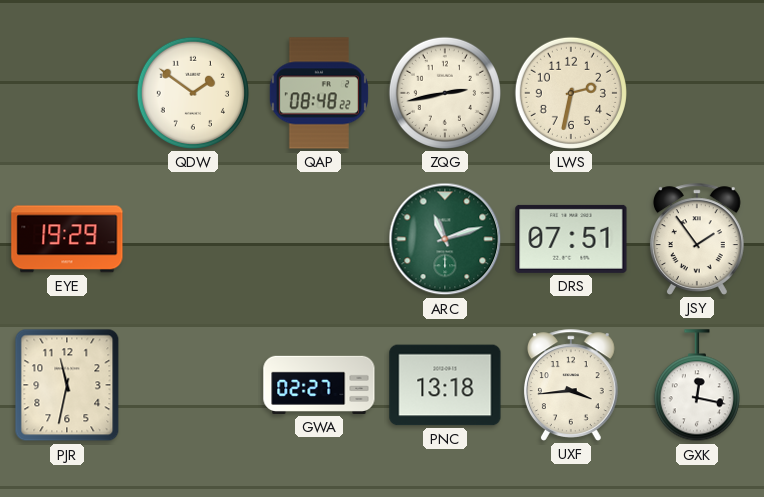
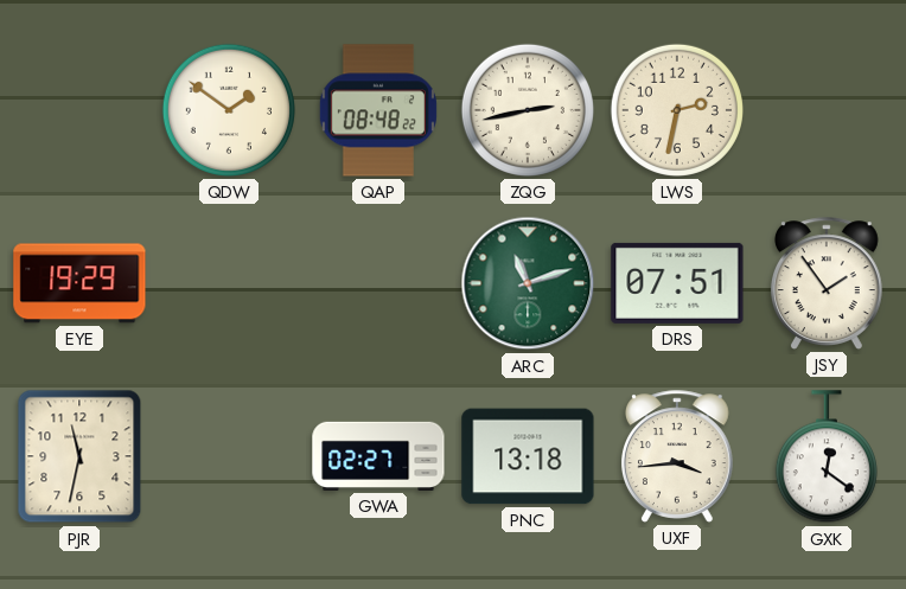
GXK: 12:17 -> 12:21 (827, 457)
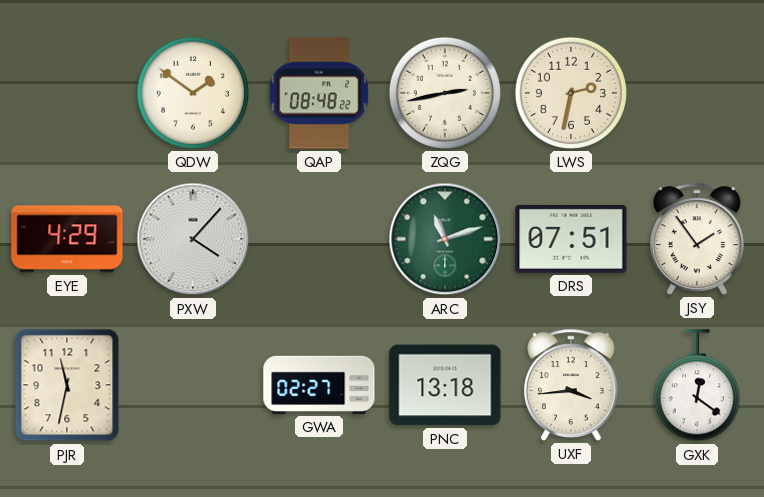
EYE: 19:29 -> 4:29 (67, 239)
PXW: none -> 4:07 (193, 239)
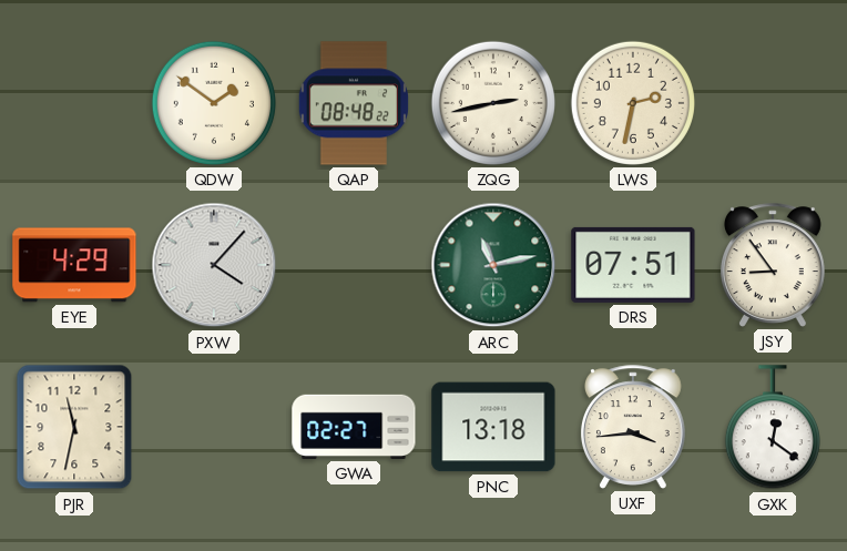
ARC: 11:12 -> 11:13 (493, 265)
JSY: 1:54 -> 8:54 (773, 265)
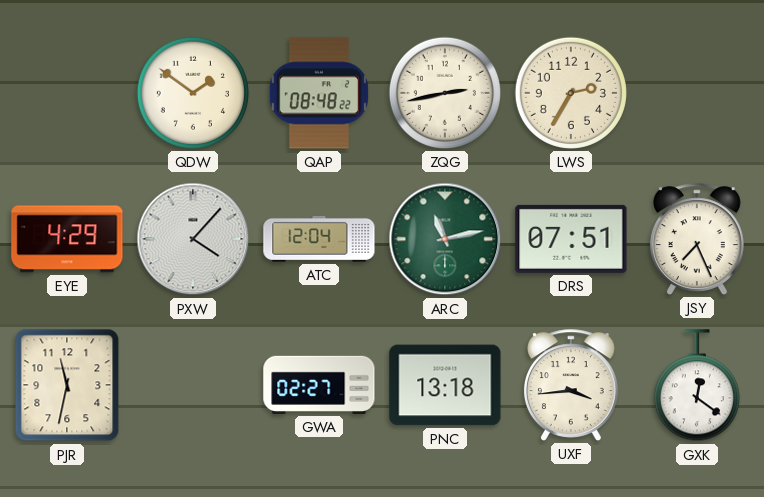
LWS: 2:32 -> 2:35 (571, 93)
ATC: none -> 12:04 (319, 239)
JSY: 8:54 -> 7:26 (697, 239)
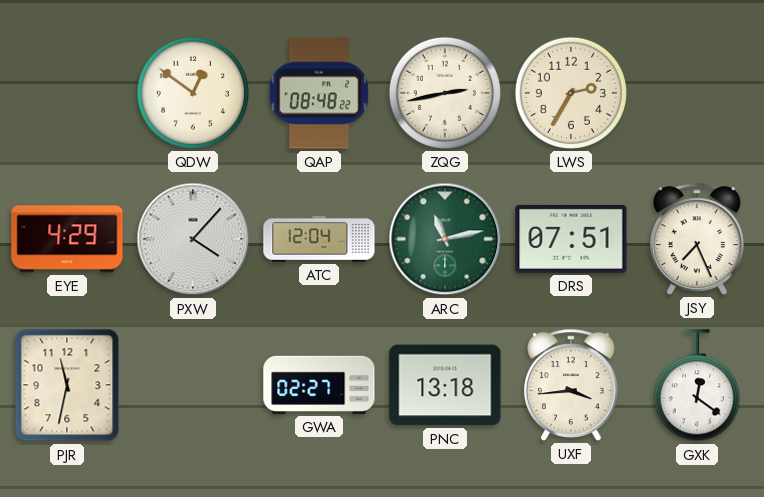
QDW: 1:51 -> 12:51 (193, 93)
